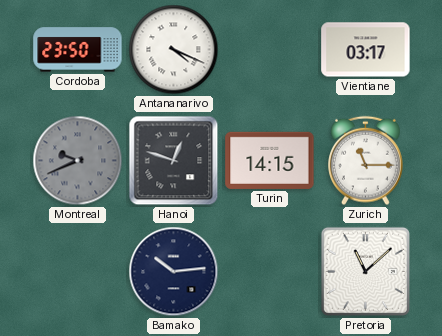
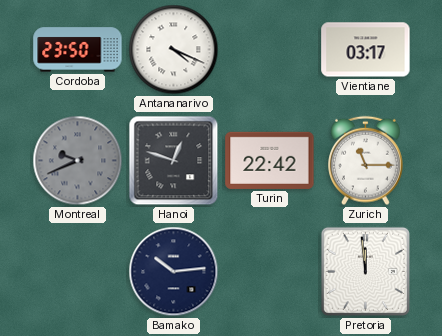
Turin: 14:15 -> 22:42 (270, 160)
Pretoria: 11:08 -> 11:59 (365, 271)
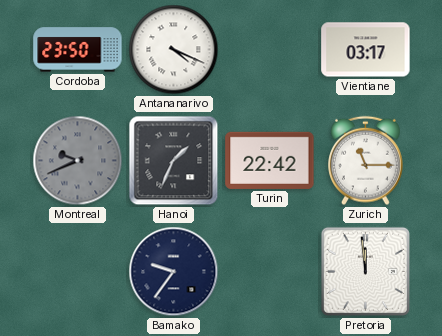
Hanoi: 12:48 -> 1:34 (174, 161)
Bamako: 10:14 -> 9:36 (174, 272)
